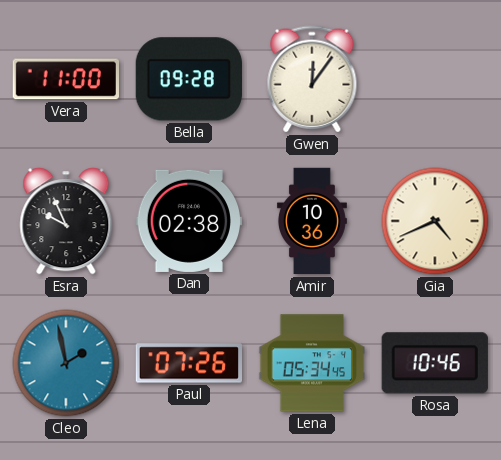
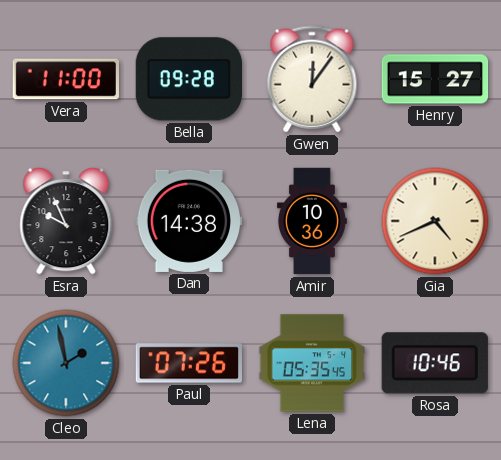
Henry: none -> 15:27 (435, 79)
Dan: 02:38 -> 14:38 (188, 221)
Lena: 05:34 -> 05:35 (312, 363)
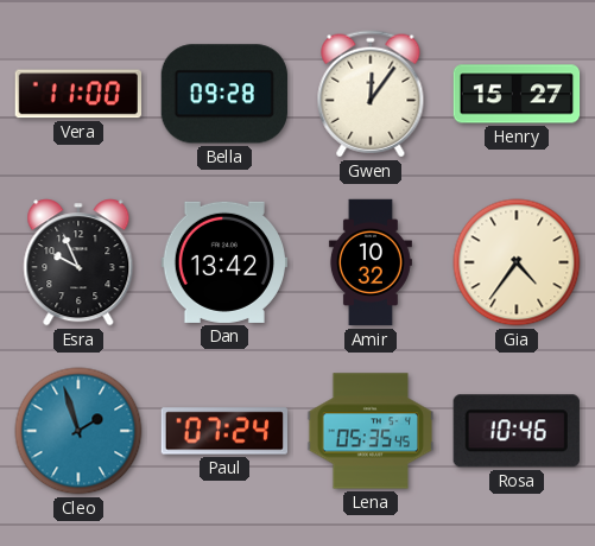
Dan: 14:38 -> 13:42 (223, 262)
Amir: 10:36 -> 10:32 (371, 262)
Gia: 4:41 -> 4:36 (517, 262)
Cleo: 1:58 -> 1:57 (78, 431)
Paul: 07:26 -> 07:24 (224, 431)
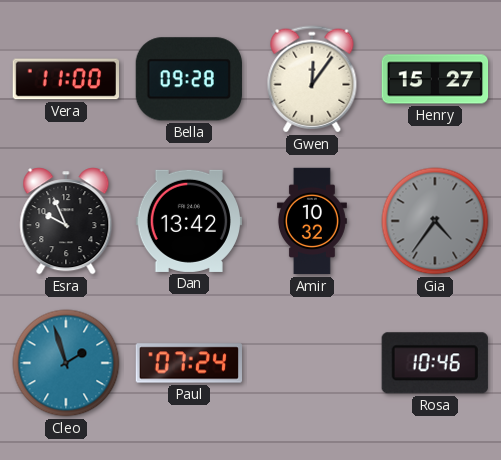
Gia dial: cream -> grey (435, 221)
Lena: 05:35 -> none (371, 431)
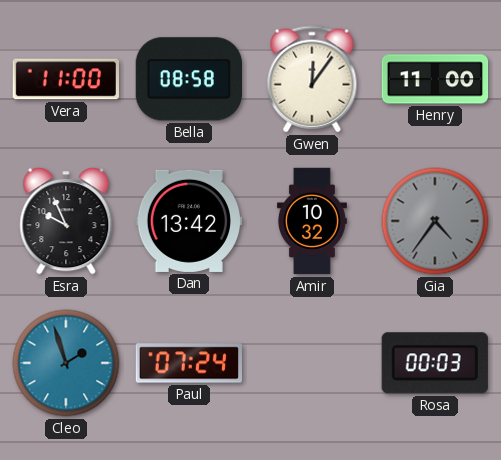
Bella: 09:28 -> 08:58 (189, 79)
Henry: 15:27 -> 11:00 (435, 79)
Rosa: 10:46 -> 00:03 (435, 363)
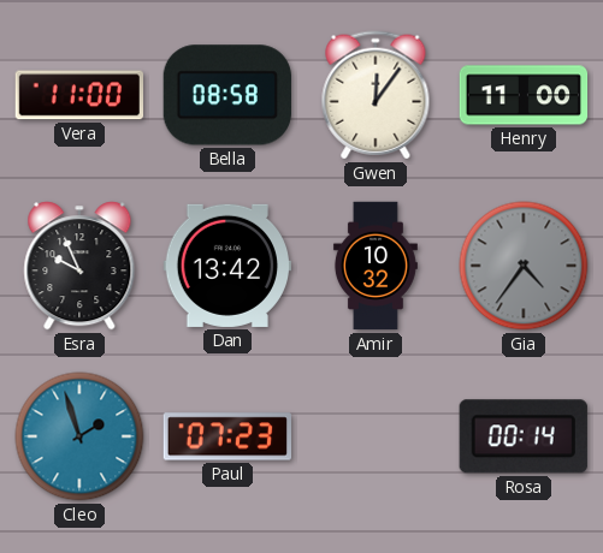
Paul: 07:24 -> 07:23 (227, 436)
Rosa: 00:03 -> 00:14 (524, 436)
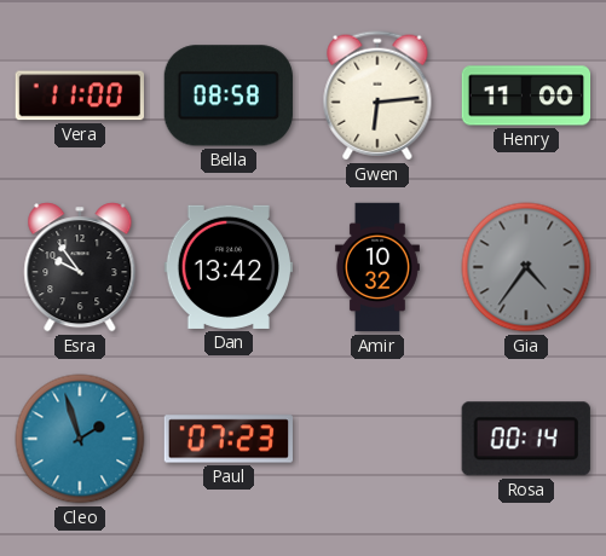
Gwen: 12:06 -> 6:14 (377, 95)
Esra: 9:56 -> 9:54 (80, 267)
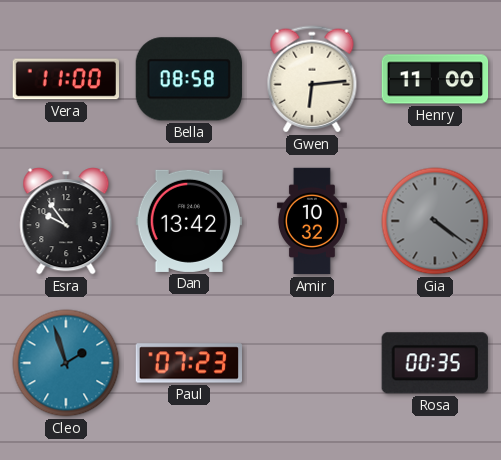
Gia: 4:36 -> 4:21 (435, 221)
Rosa: 00:14 -> 00:35 (435, 363)
